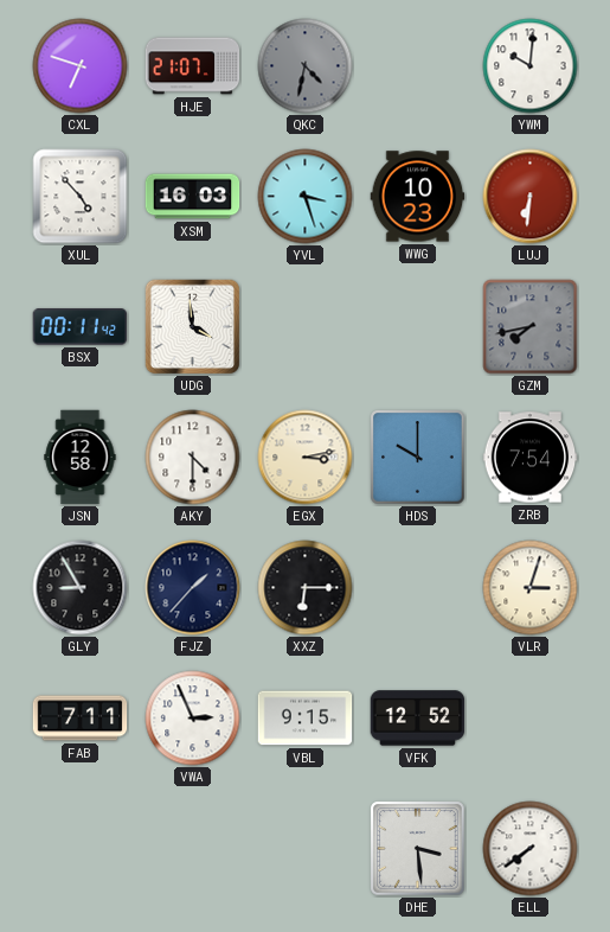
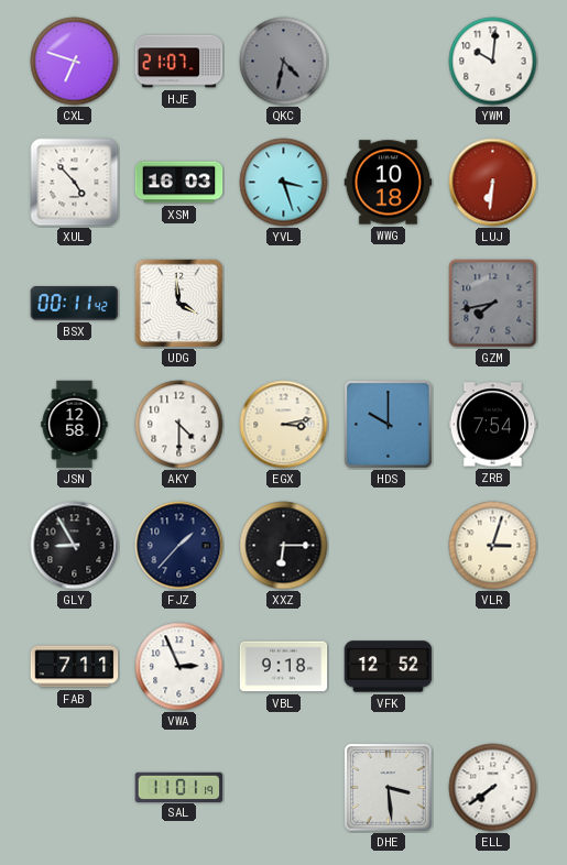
WWG: 10:23 -> 10:18 (389, 183)
VBL: 9:15 -> 9:18 (284, 667)
SAL: none -> 11:01 (179, 787)
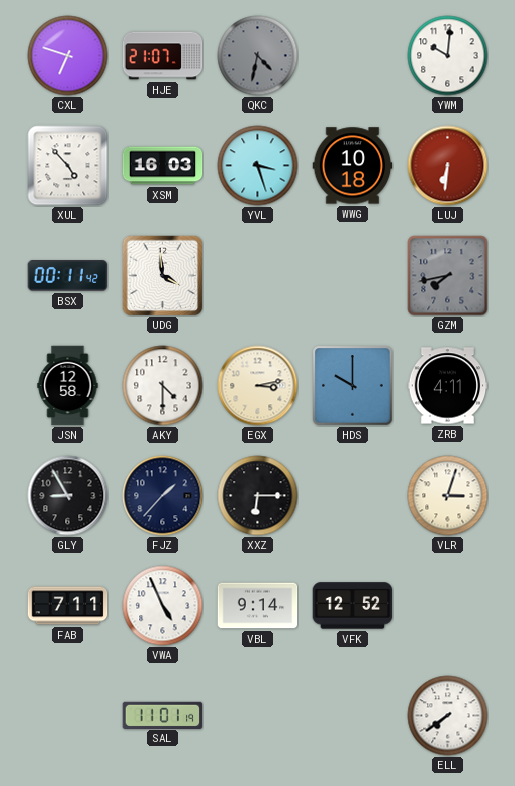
ZRB: 7:54 -> 4:11 (448, 386)
VWA: 2:56 -> 4:56 (163, 606)
VBL: 9:18 -> 9:14 (258, 606)
DHE: 3:29 -> none (389, 788)
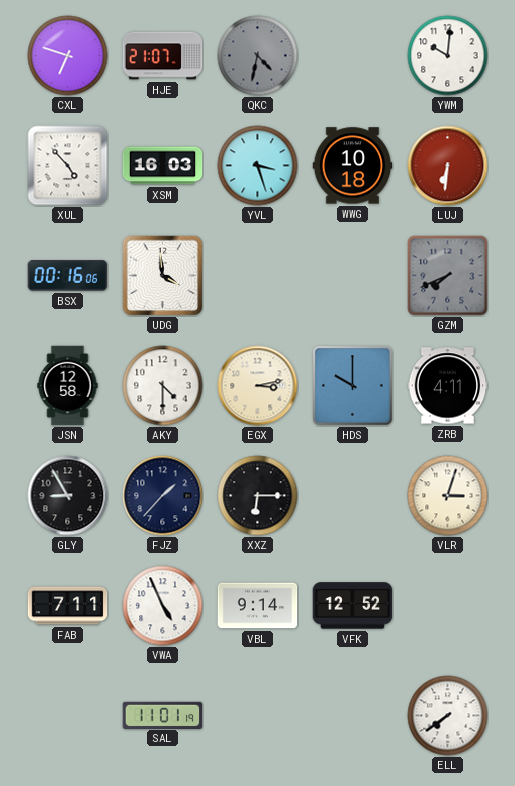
BSX: 00:11 -> 00:16 (68, 276)
GZM: 7:43 -> 7:41 (448, 276)
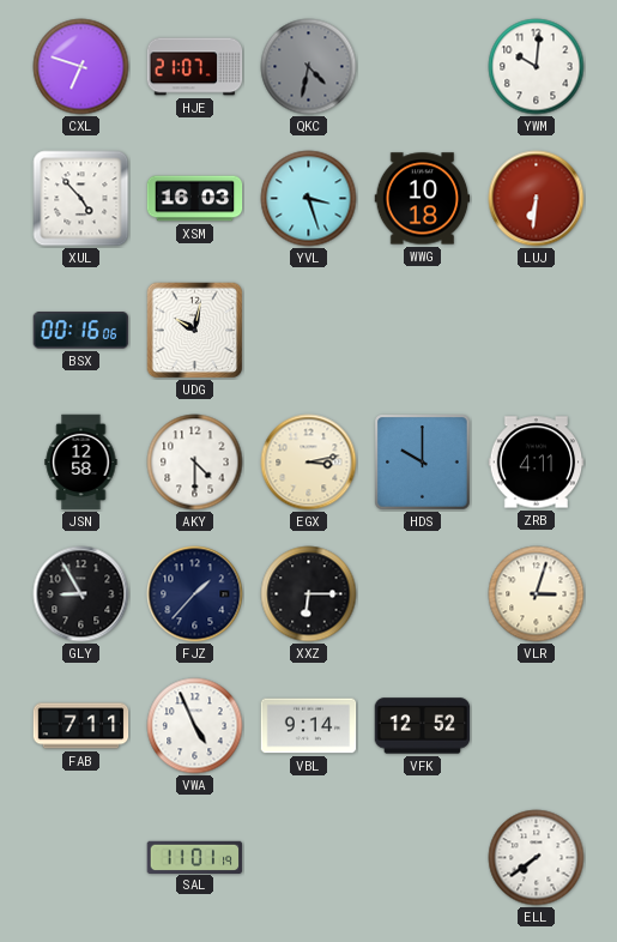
UDG: 3:59 -> 10:02 (195, 331)
GZM: 7:41 -> none (448, 276)
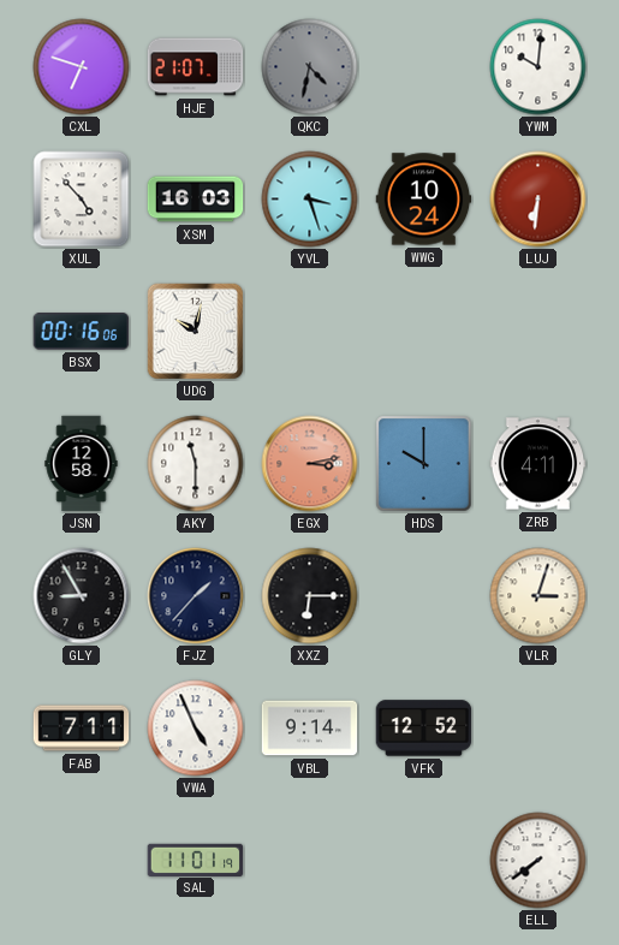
WWG: 10:18 -> 10:24 (424, 200)
AKY: 4:30 -> 11:30 (196, 464)
EGX dial: cream -> salmon (310, 464)
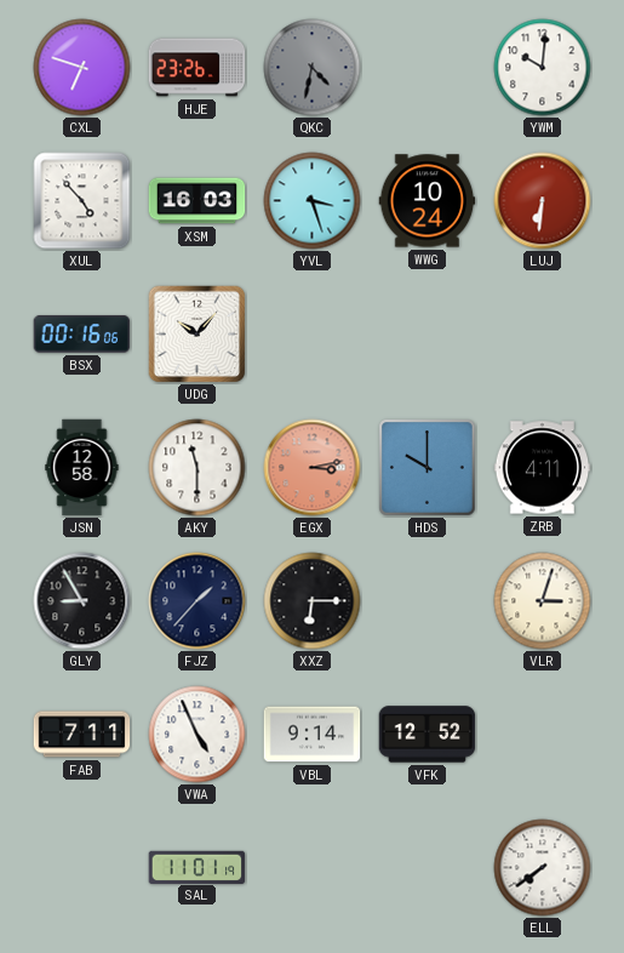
HJE: 21:07 -> 23:26 (197, 68)
UDG: 10:02 -> 10:07 (197, 335)
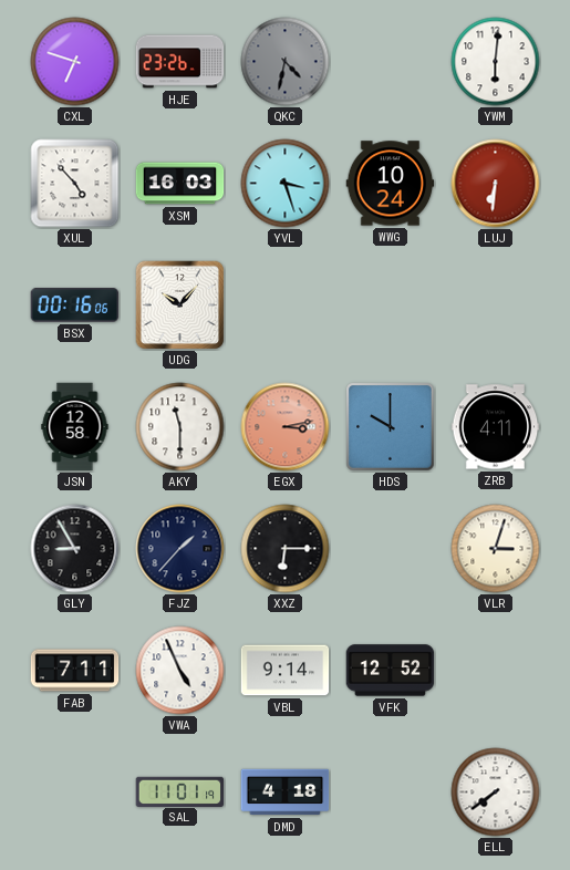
YWM: 10:01 -> 6:01 (496, 62)
DMD: none -> 4:18 (286, 793)
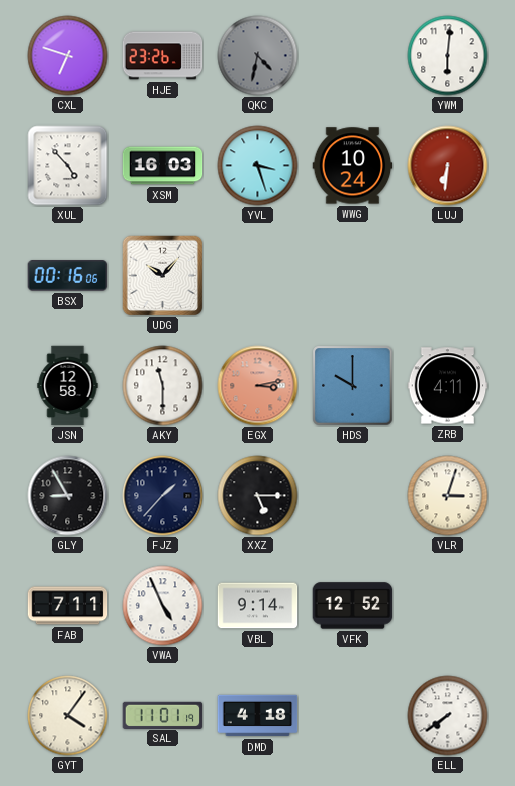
XXZ: 6:15 -> 5:15 (258, 496)
GYT: none -> 4:06 (68, 716)
